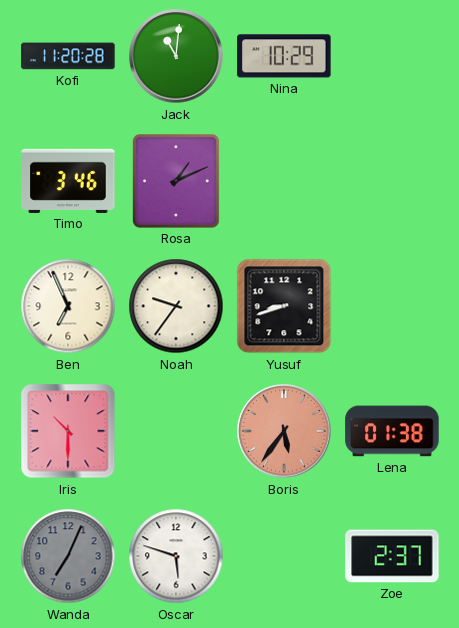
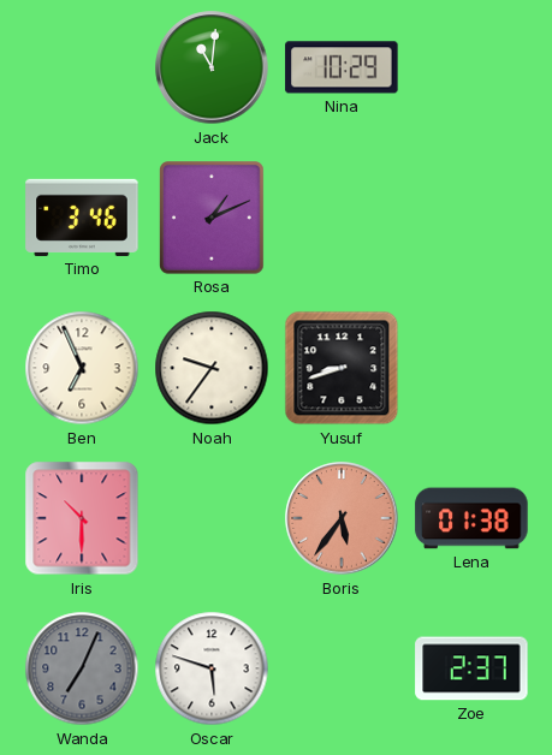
Kofi: 11:20 -> none (68, 56)
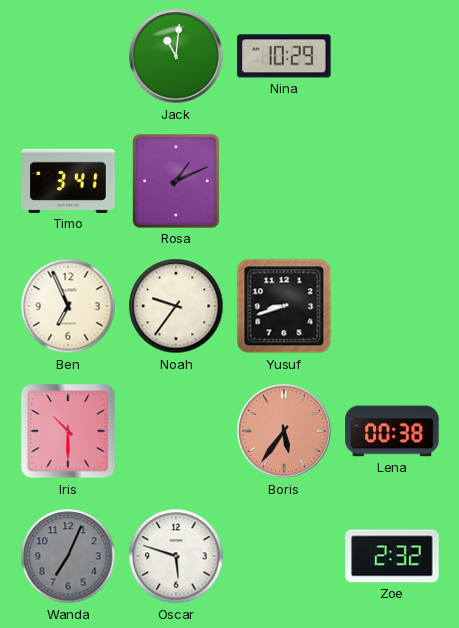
Timo: 3:46 -> 3:41 (68, 181)
Lena: 01:38 -> 00:38 (392, 431)
Zoe: 2:37 -> 2:32 (392, 556)
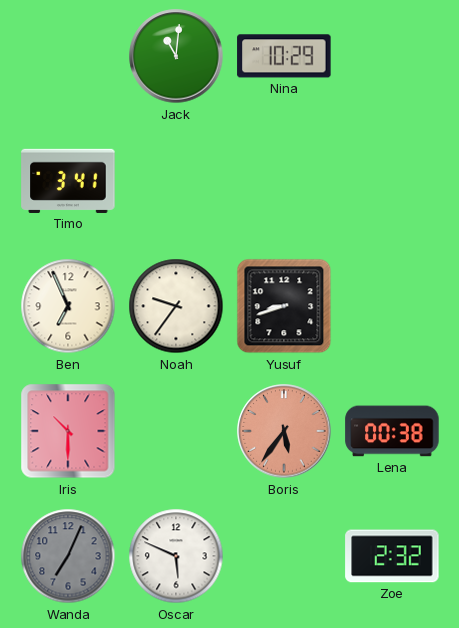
Rosa: 1:11 -> none (177, 182)
Oscar: 5:48 -> 5:49 (176, 556)
